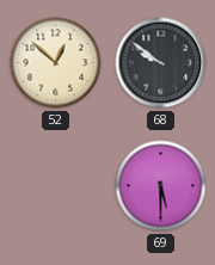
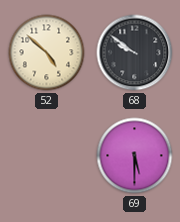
52: 12:52 -> 4:52 (47, 53)
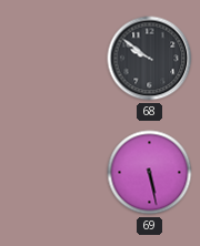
52: 4:52 -> none (47, 53)
69: 5:30 -> 5:28 (150, 173)
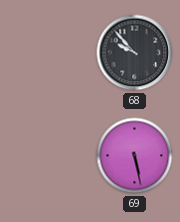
68: 9:51 -> 9:53 (135, 53)
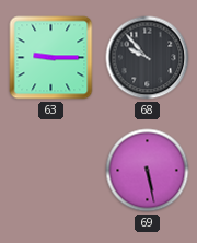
63: none -> 9:15 (51, 58)
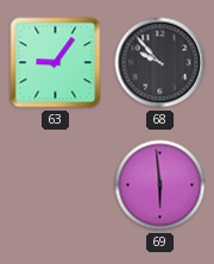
63: 9:15 -> 9:06 (56, 63)
69: 5:28 -> 5:59 (160, 186)
